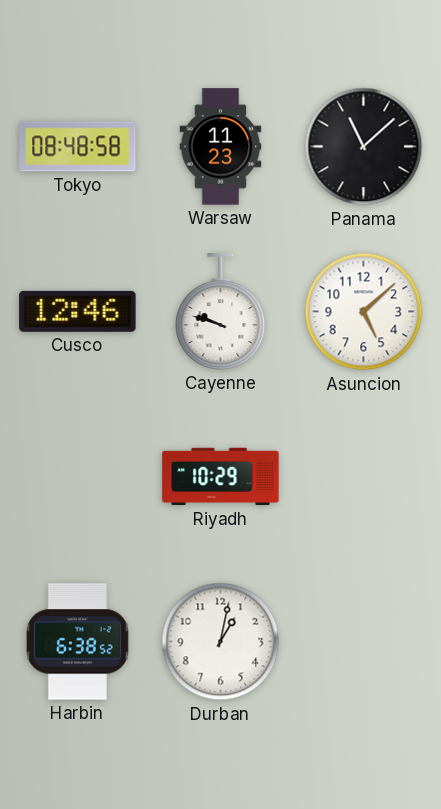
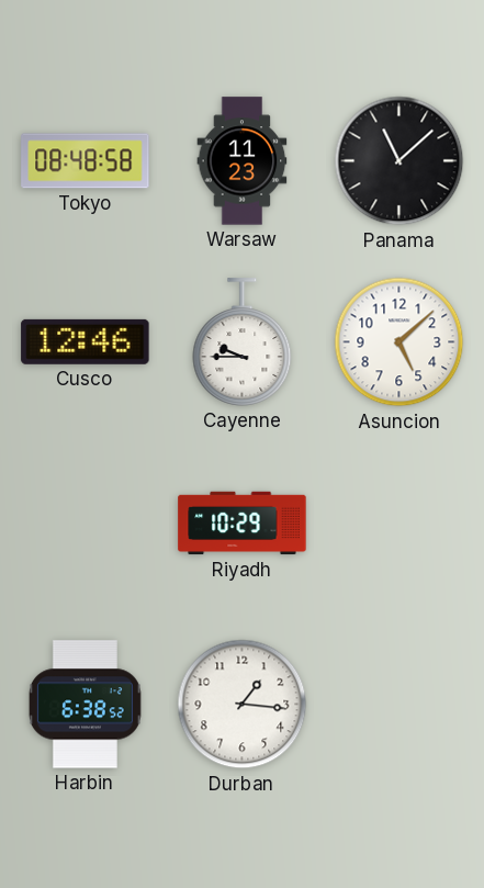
Cayenne: 9:48 -> 9:45 (243, 342)
Durban: 1:02 -> 1:16 (243, 705)
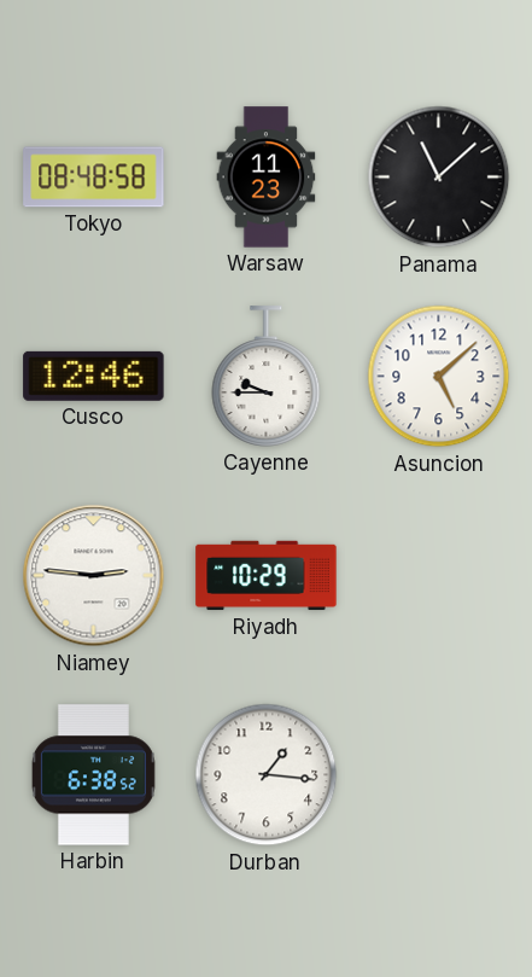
Niamey: none -> 2:46 (94, 576)
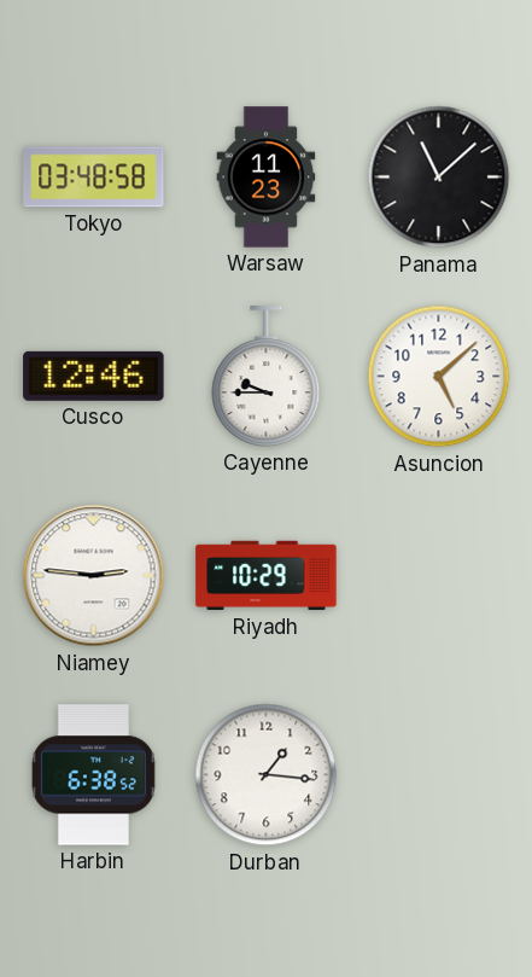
Tokyo: 08:48 -> 03:48 (94, 178)
